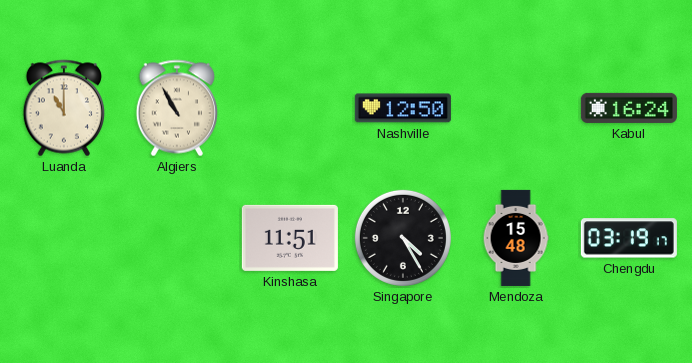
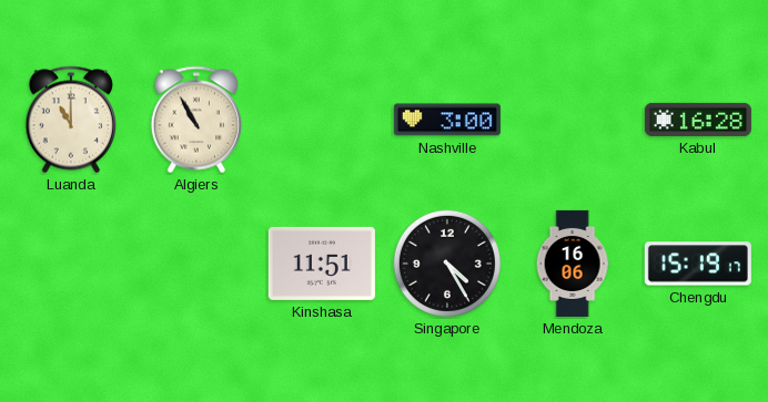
Nashville: 12:50 -> 3:00 (447, 120)
Kabul: 16:24 -> 16:28 (698, 120)
Mendoza: 15:48 -> 16:06 (573, 264)
Chengdu: 03:19 -> 15:19 (698, 264)
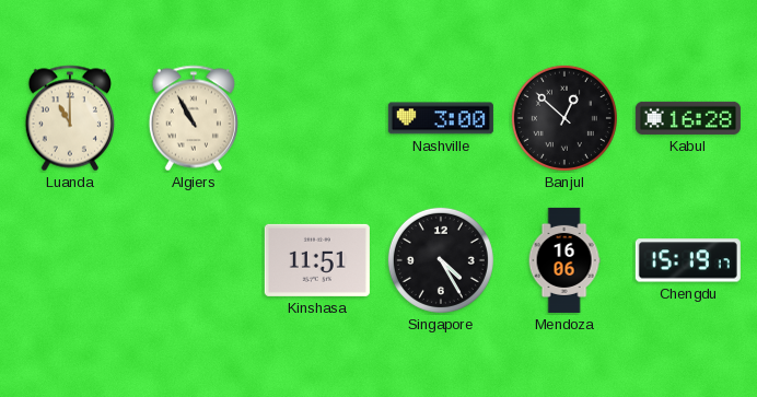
Banjul: none -> 12:52 (564, 118)
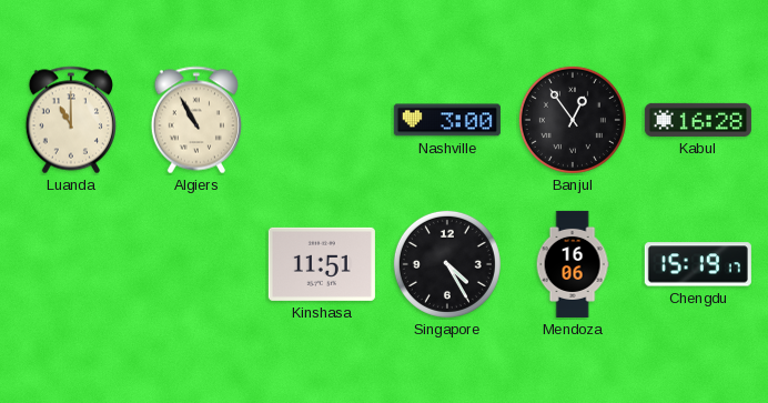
Banjul: 12:52 -> 12:54 (573, 120)
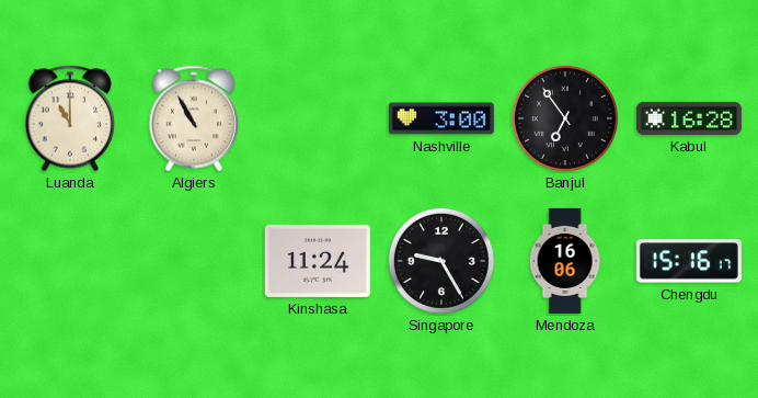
Banjul: 12:54 -> 6:54 (565, 118)
Kinshasa: 11:51 -> 11:24 (318, 261)
Singapore: 4:25 -> 9:25 (441, 261)
Chengdu: 15:19 -> 15:16 (689, 261)
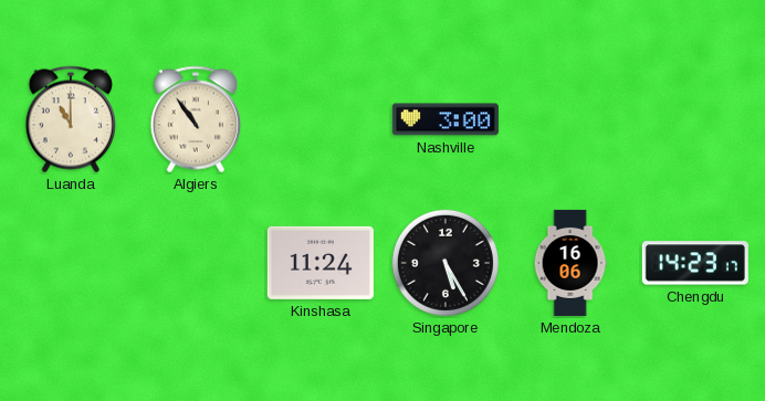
Algiers: 10:55 -> 10:54 (195, 119)
Banjul: 6:54 -> none (565, 118)
Kabul: 16:28 -> none (689, 118)
Singapore: 9:25 -> 5:25 (446, 263)
Chengdu: 15:16 -> 14:23 (695, 263)
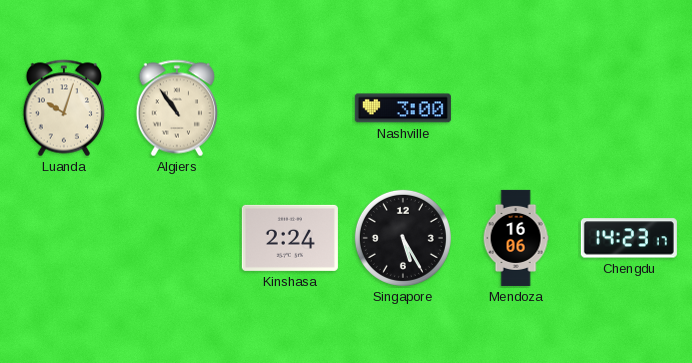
Luanda: 11:00 -> 10:03 (63, 108)
Kinshasa: 11:24 -> 2:24 (290, 238)
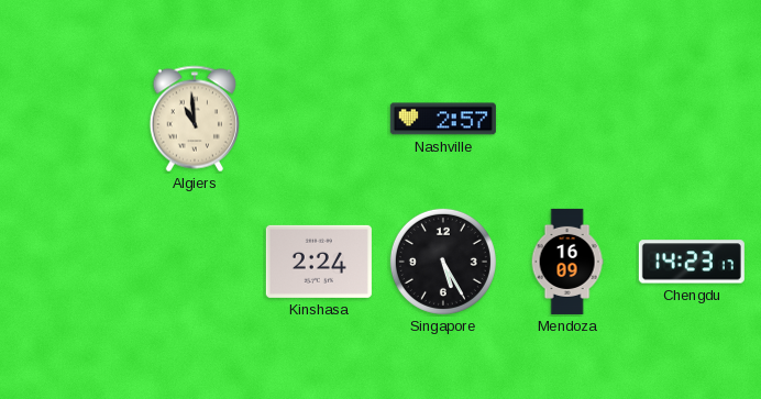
Luanda: 10:03 -> none (63, 108)
Algiers: 10:54 -> 10:59 (194, 119)
Nashville: 3:00 -> 2:57 (443, 119)
Mendoza: 16:06 -> 16:09 (567, 262)
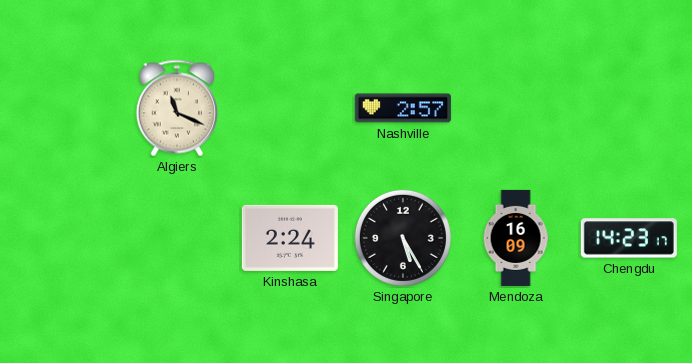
Algiers: 10:59 -> 11:19 (176, 108)
